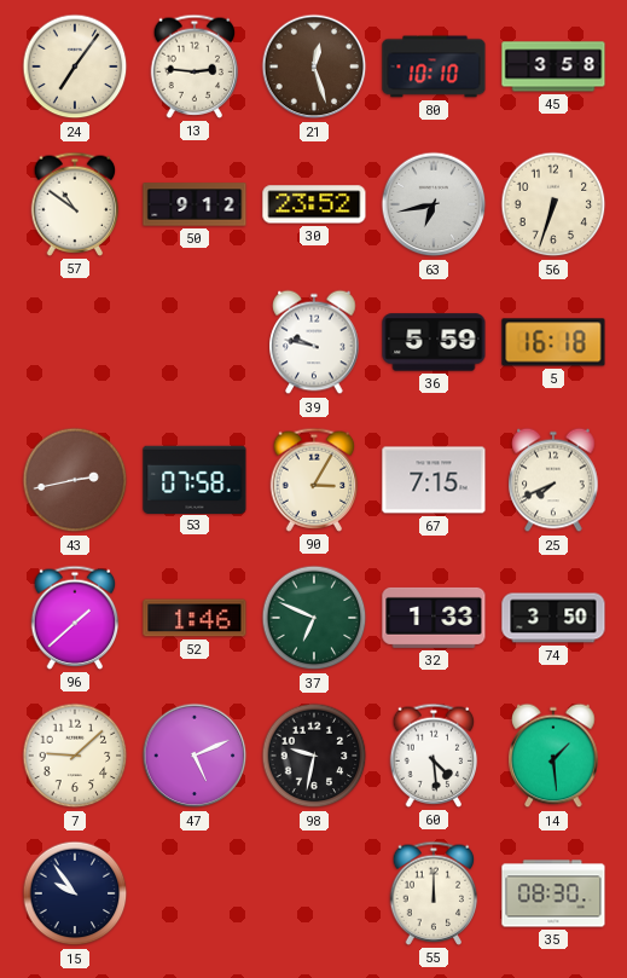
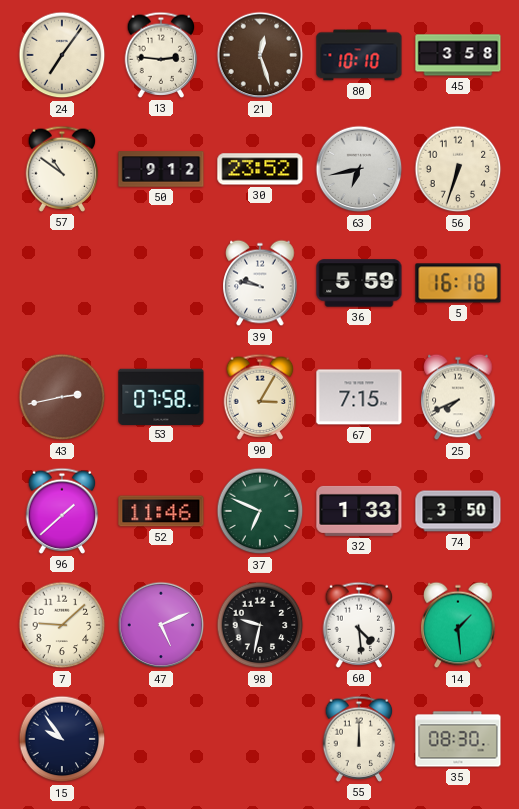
52: 1:46 -> 11:46 (161, 511)
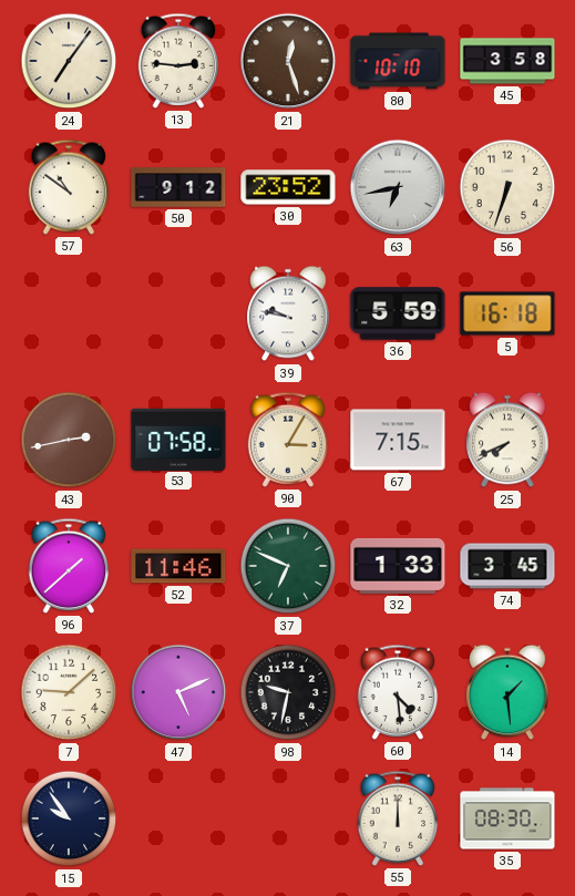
74: 3:50 -> 3:45 (507, 566)
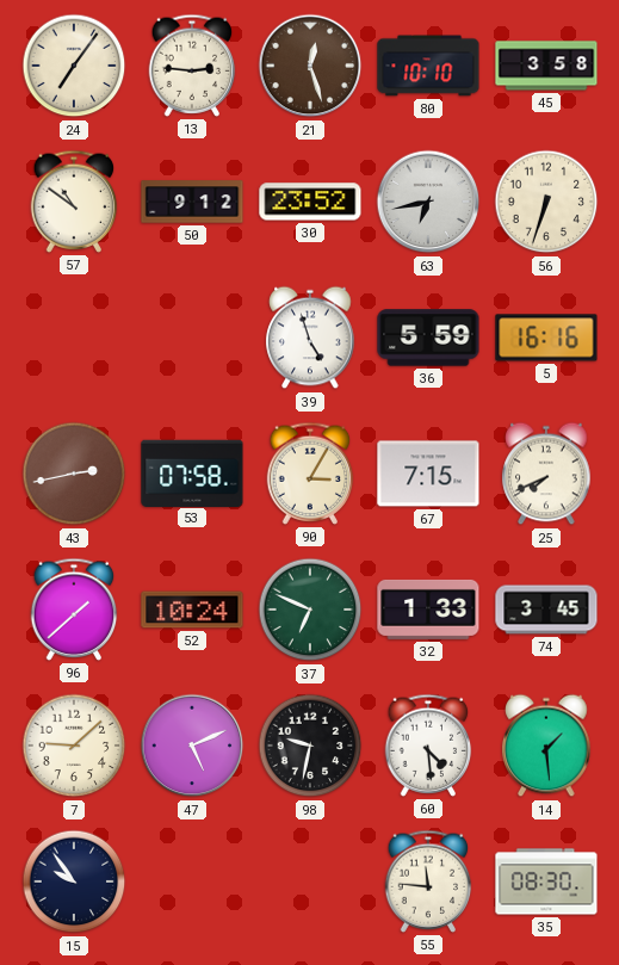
39: 9:47 -> 4:57 (310, 338)
5: 16:18 -> 16:16 (546, 338)
52: 11:46 -> 10:24 (192, 610)
55: 12:00 -> 11:46 (428, 882)
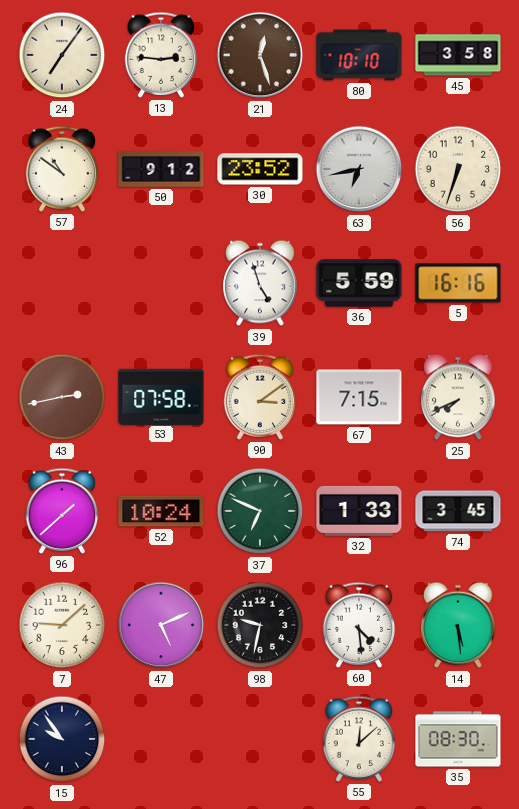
90: 3:05 -> 3:09 (260, 397)
14: 1:29 -> 5:29 (458, 625)
55: 11:46 -> 12:08 (359, 739)
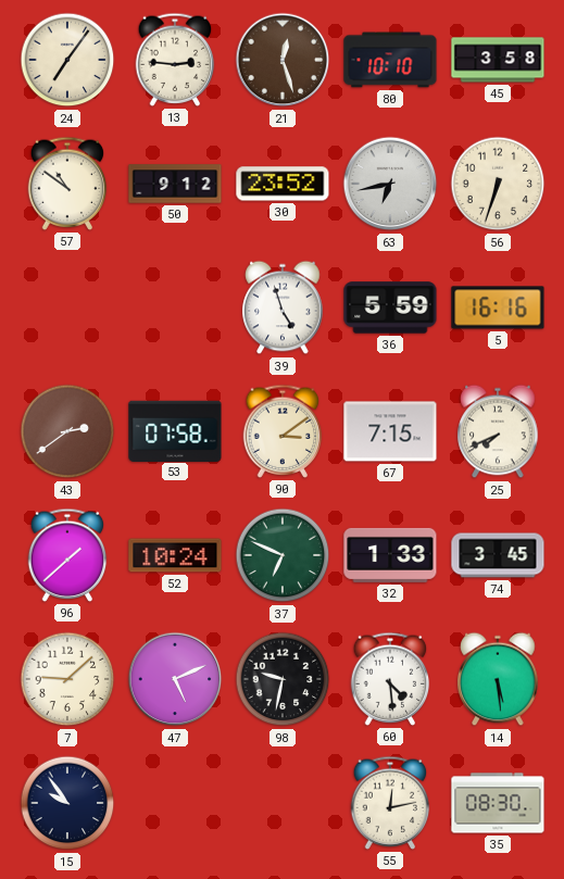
43: 2:43 -> 2:39 (67, 431)
55: 12:08 -> 12:13 (390, 803)
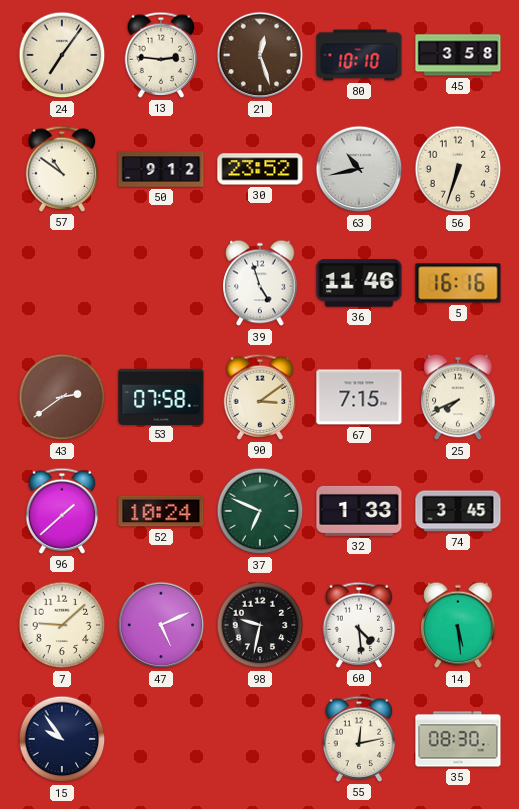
63: 6:43 -> 10:43 (359, 169)
36: 5:59 -> 11:46 (359, 283)
